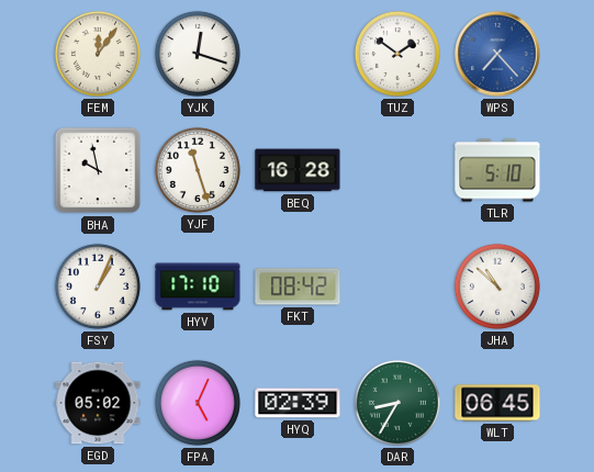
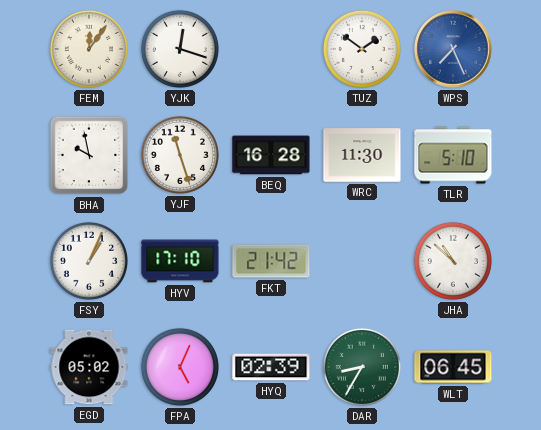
WPS: 7:23 -> 7:26 (453, 49)
WRC: none -> 11:30 (362, 155)
FKT: 08:42 -> 21:42 (271, 261)
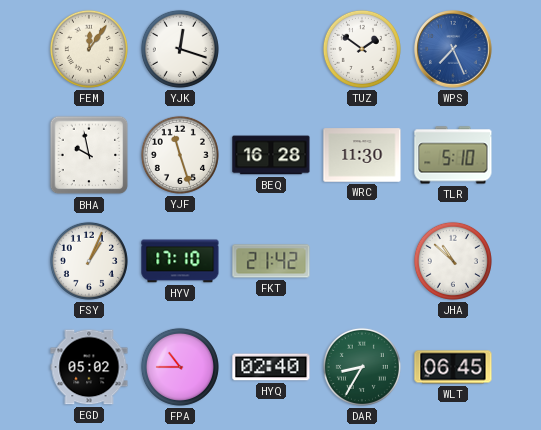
FPA: 5:04 -> 10:45 (180, 367)
HYQ: 02:39 -> 02:40 (271, 367)
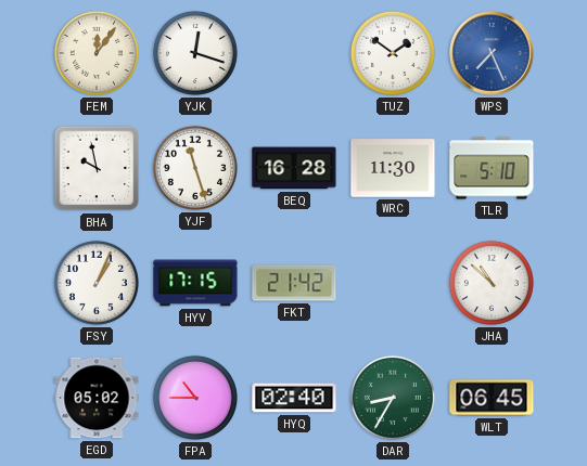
HYV: 17:10 -> 17:15 (195, 283)
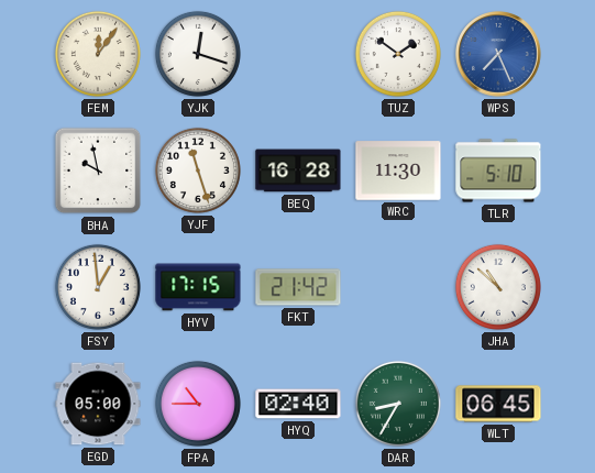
FSY: 1:04 -> 12:59 (98, 287)
EGD: 05:02 -> 05:00 (98, 404)
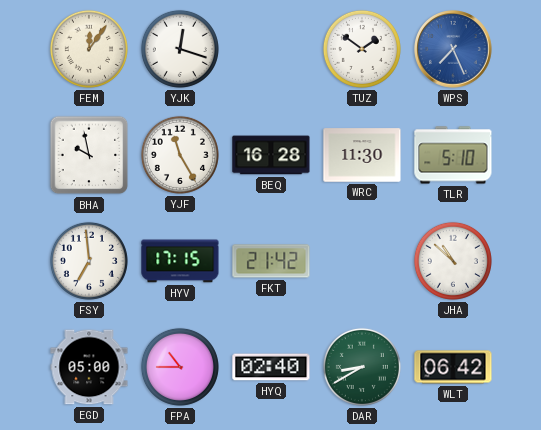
YJF: 11:27 -> 11:25 (180, 155)
FSY: 12:59 -> 6:59 (89, 261)
DAR: 8:35 -> 8:40 (362, 367)
WLT: 06:45 -> 06:42 (453, 367)
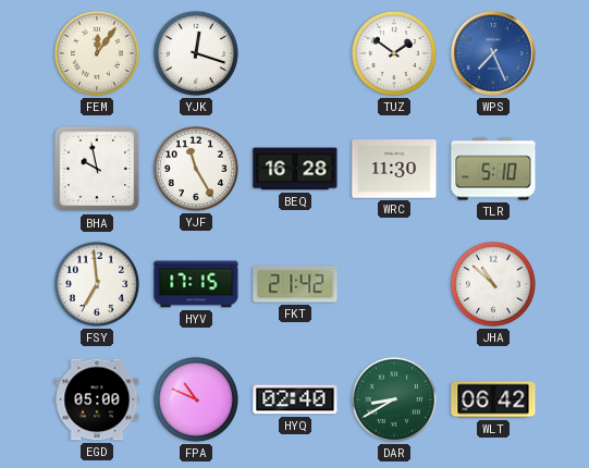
FPA: 10:45 -> 10:49 (196, 399)
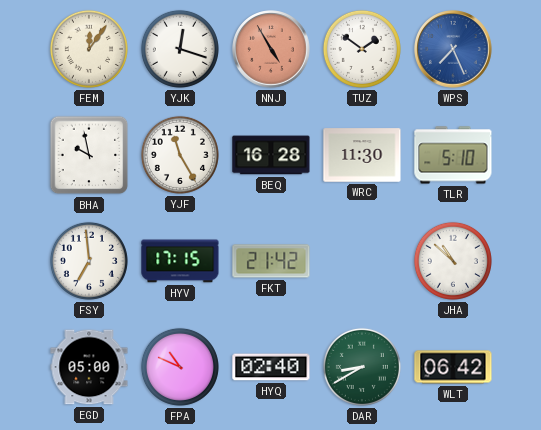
NNJ: none -> 4:55 (271, 49)
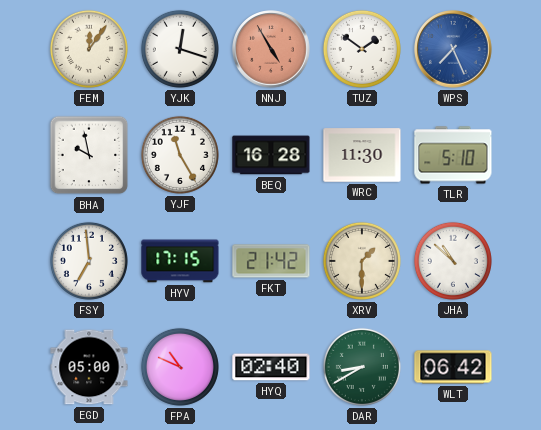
XRV: none -> 1:30 (362, 261)
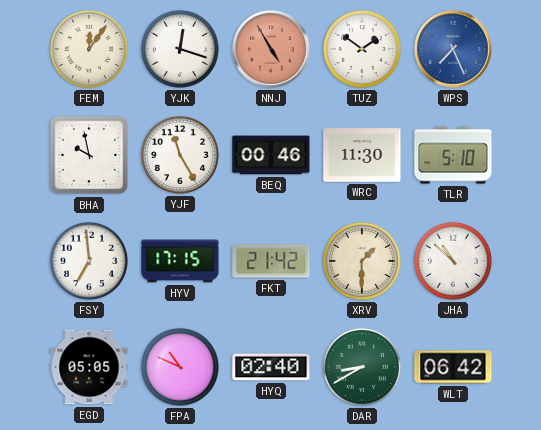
BEQ: 16:28 -> 00:46 (271, 155)
EGD: 05:00 -> 05:05 (89, 367)
